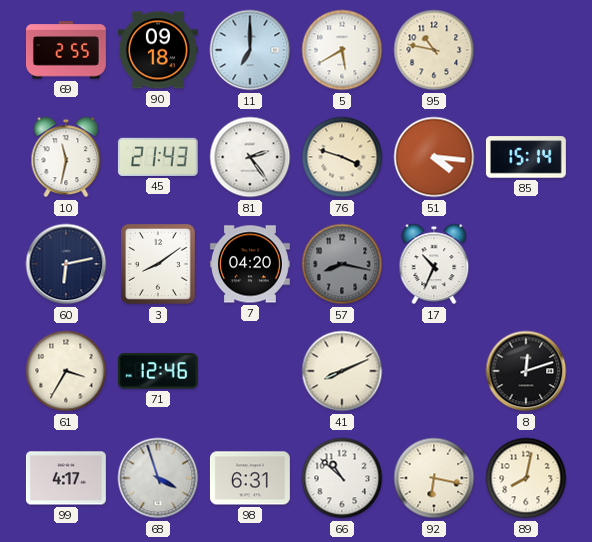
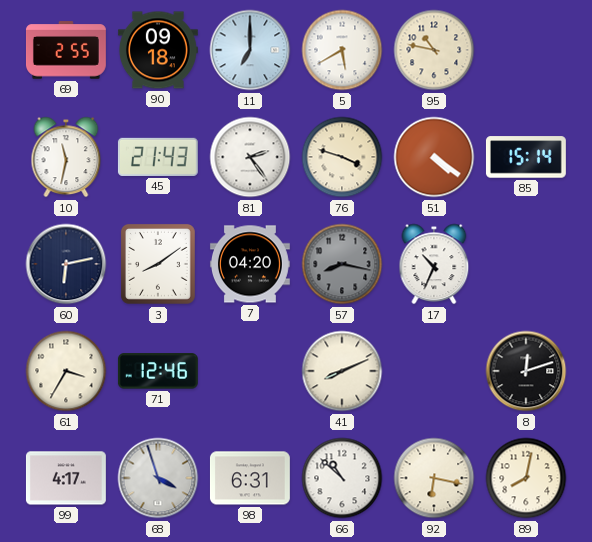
51: 4:16 -> 4:21 (434, 157)
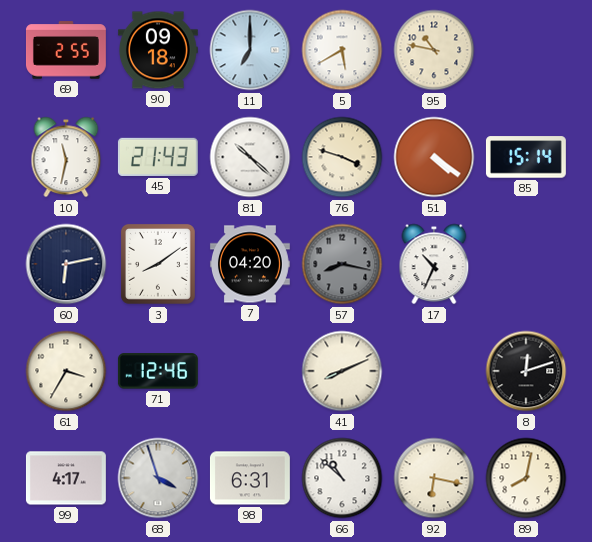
81: 2:24 -> 10:22 (250, 157)
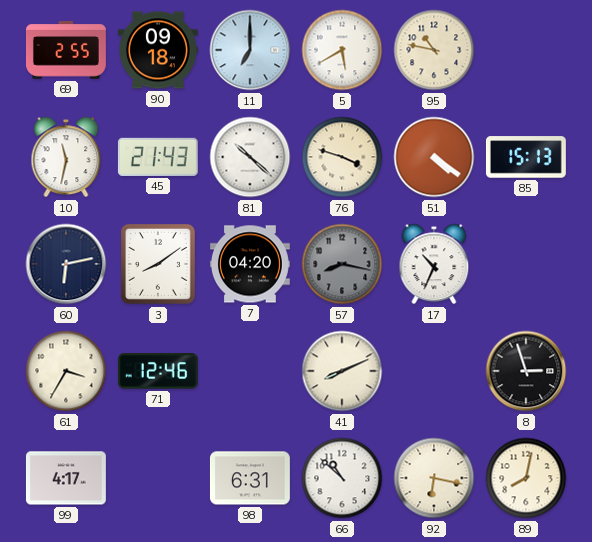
85: 15:14 -> 15:13 (526, 157)
8: 12:12 -> 2:57 (526, 371)
68: 3:57 -> none (158, 478)
